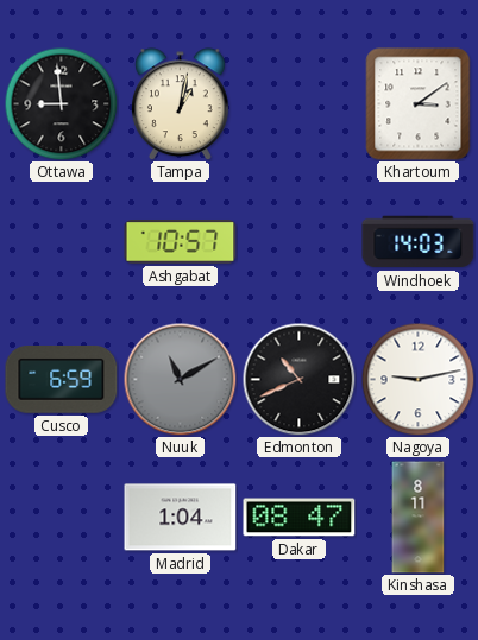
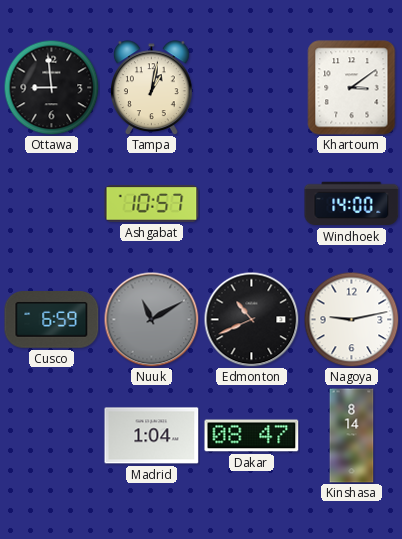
Windhoek: 14:03 -> 14:00 (352, 204)
Kinshasa: 8:11 -> 8:14 (352, 436)
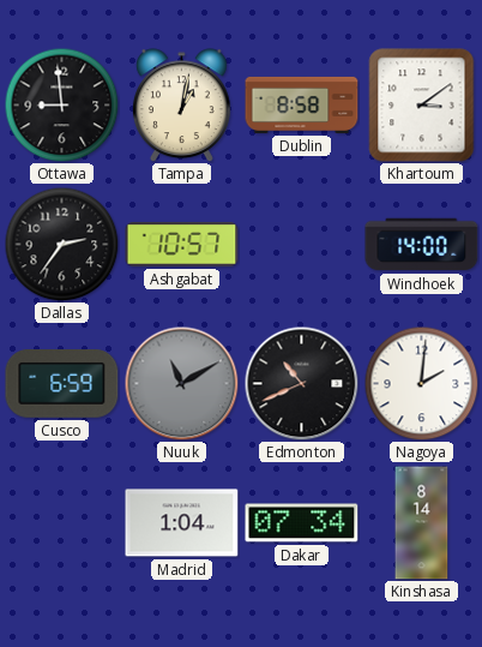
Dublin: none -> 8:58 (302, 104)
Dallas: none -> 2:36 (61, 244)
Nagoya: 9:13 -> 2:01 (421, 383)
Dakar: 08:47 -> 07:34 (302, 523)
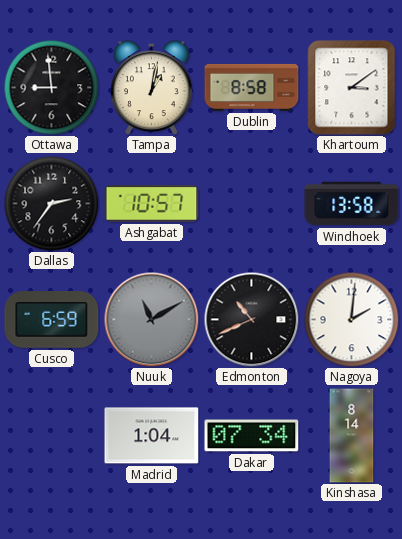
Windhoek: 14:00 -> 13:58 (352, 204)
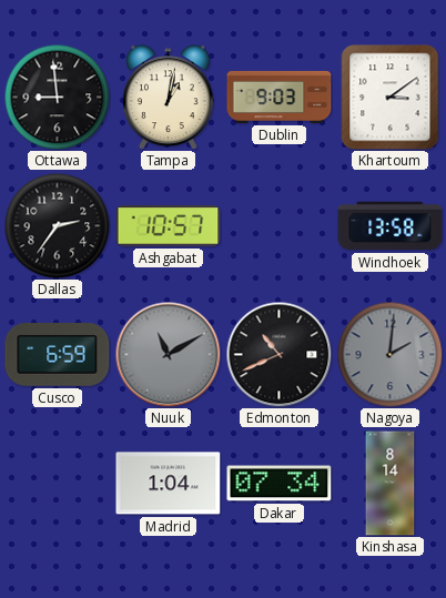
Dublin: 8:58 -> 9:03 (280, 97)
Nagoya dial: white -> grey (389, 354)
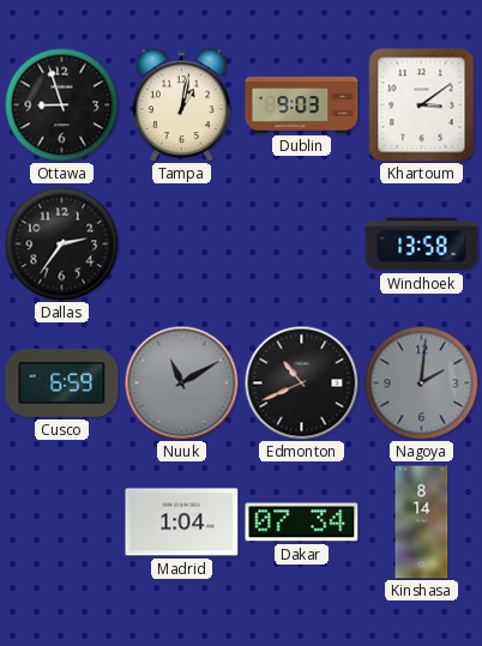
Ottawa: 8:59 -> 8:57 (61, 104)
Ashgabat: 10:57 -> none (169, 226)
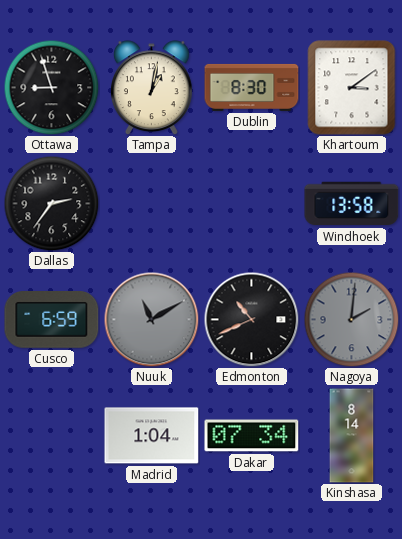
Dublin: 9:03 -> 8:30 (252, 87)
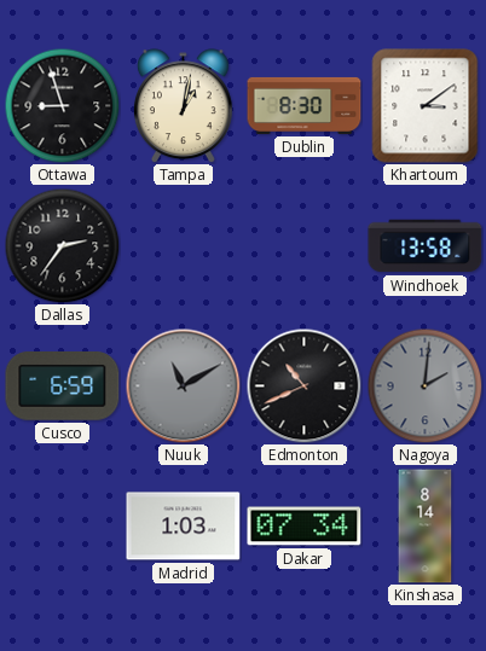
Madrid: 1:04 -> 1:03 (184, 527)
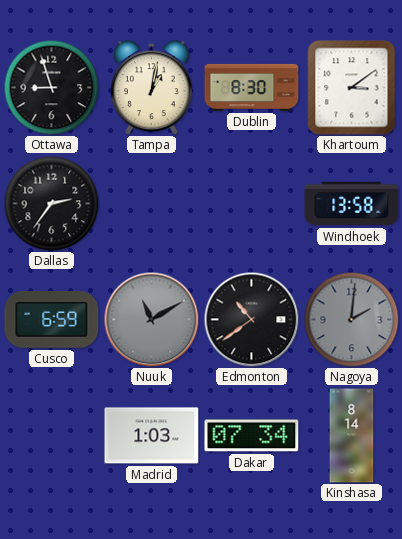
Edmonton: 10:41 -> 10:39 (251, 319)
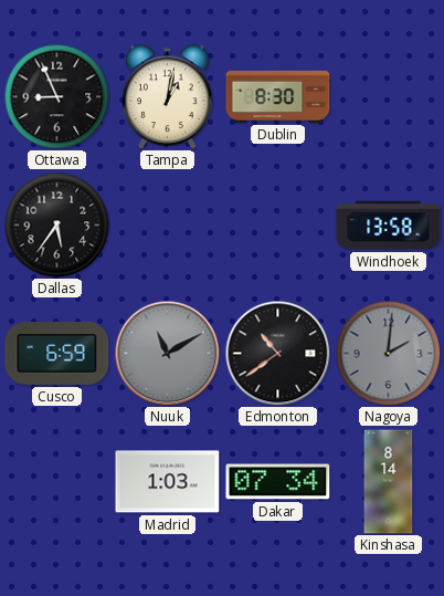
Ottawa: 8:57 -> 8:56 (56, 96)
Khartoum: 3:09 -> none (352, 88)
Dallas: 2:36 -> 5:36 (56, 224)
